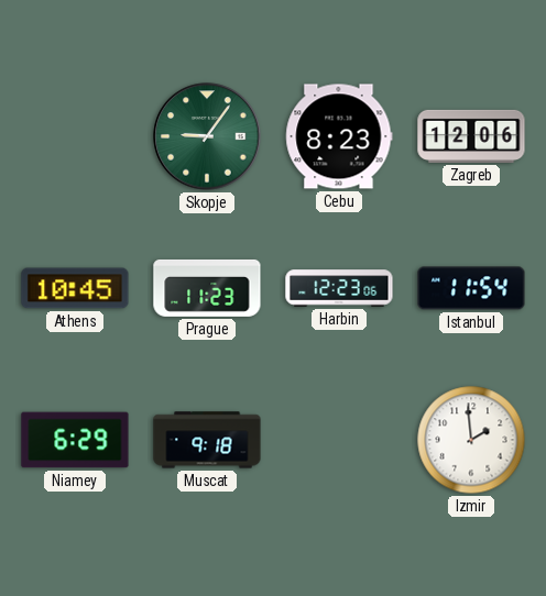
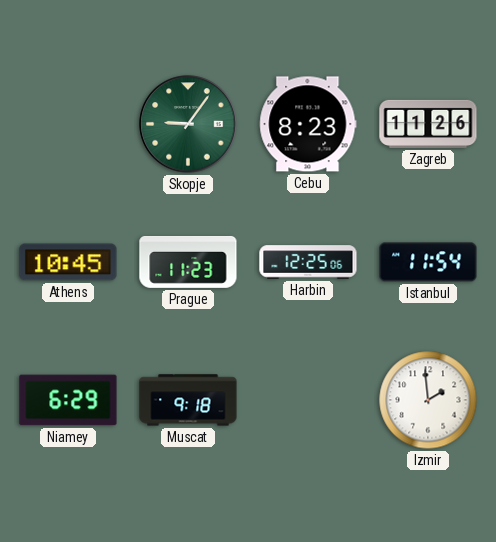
Zagreb: 12:06 -> 11:26 (428, 124)
Harbin: 12:23 -> 12:25 (308, 262)
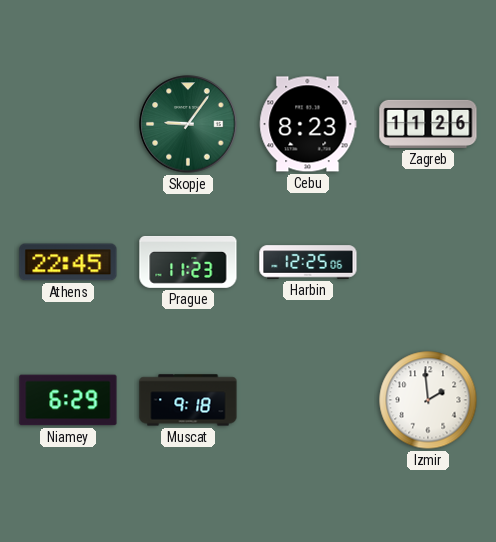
Athens: 10:45 -> 22:45 (68, 262)
Istanbul: 11:54 -> none (428, 262)
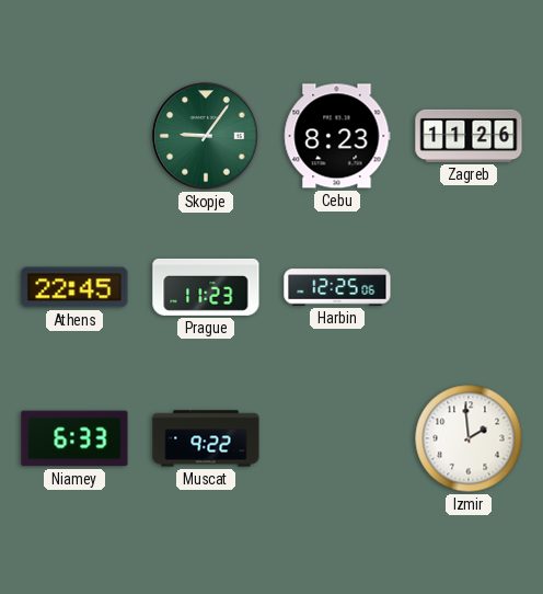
Niamey: 6:29 -> 6:33 (74, 438)
Muscat: 9:18 -> 9:22 (206, 438)
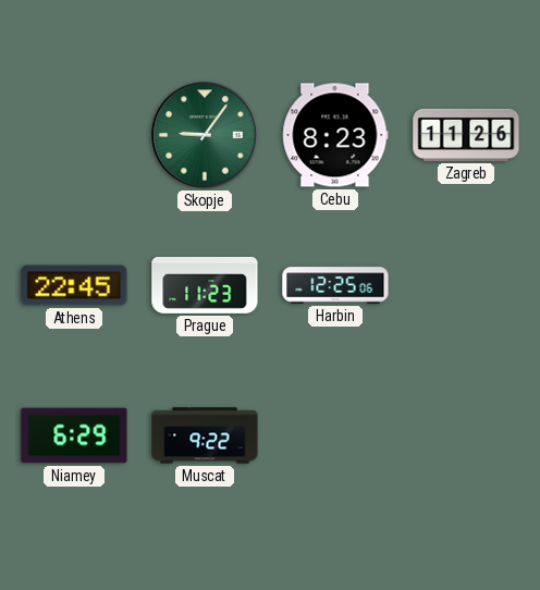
Niamey: 6:33 -> 6:29 (74, 435)
Izmir: 1:59 -> none (469, 438)
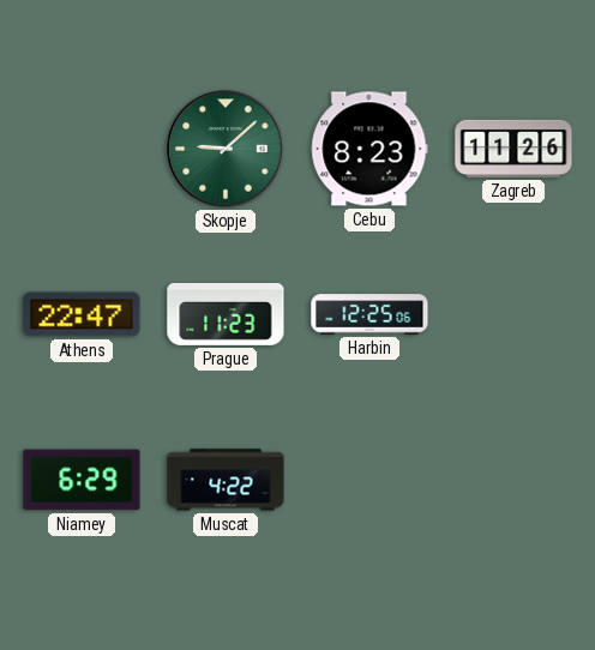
Skopje: 9:06 -> 9:08 (226, 149)
Athens: 22:45 -> 22:47 (82, 314)
Muscat: 9:22 -> 4:22 (226, 480)
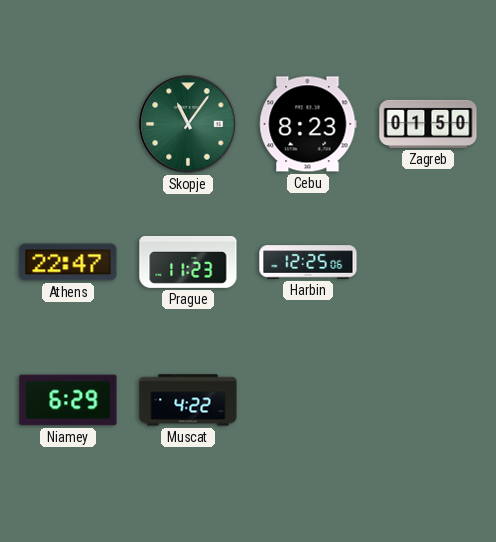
Skopje: 9:08 -> 11:06 (188, 124)
Zagreb: 11:26 -> 01:50 (428, 124)
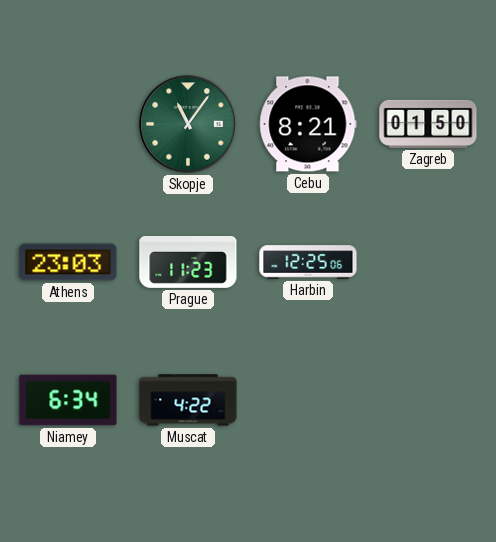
Cebu: 8:23 -> 8:21 (308, 124)
Athens: 22:47 -> 23:03 (68, 262)
Niamey: 6:29 -> 6:34 (68, 400)
